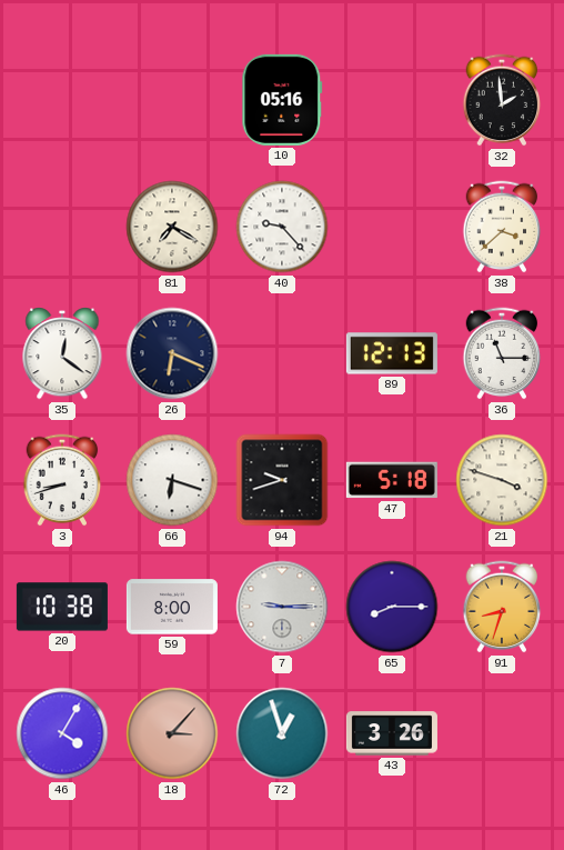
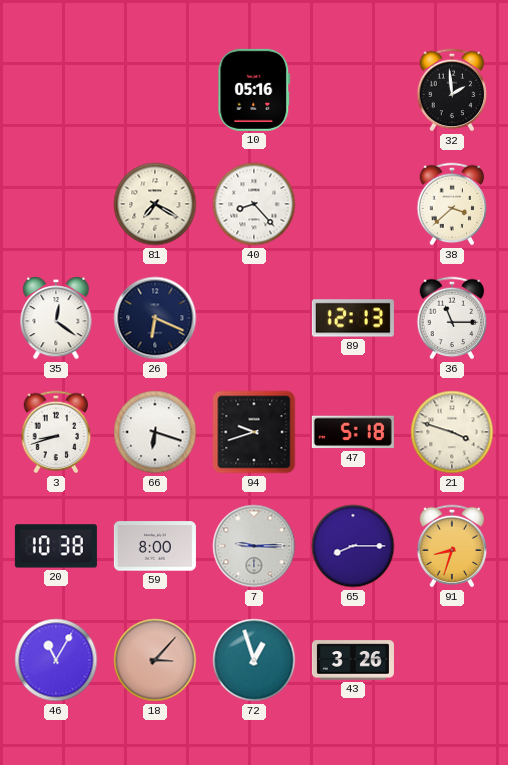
40: 9:23 -> 8:23 (254, 204)
46: 4:05 -> 11:05 (56, 660)
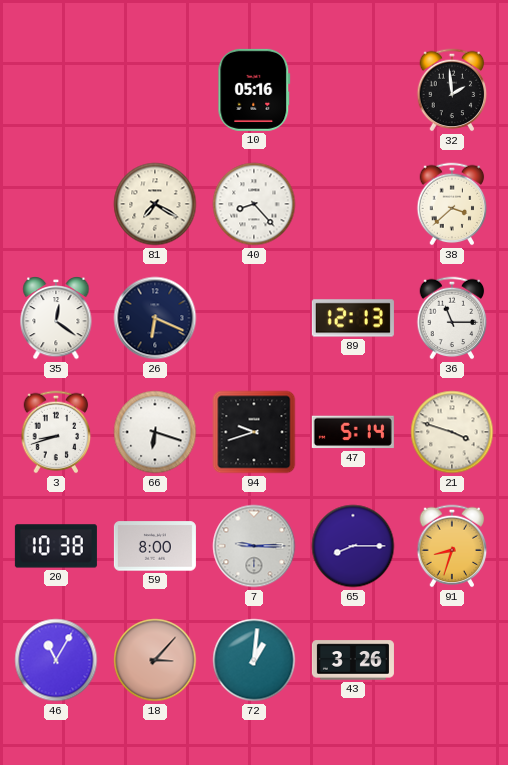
47: 5:18 -> 5:14 (353, 432)
72: 12:57 -> 1:01 (254, 660)
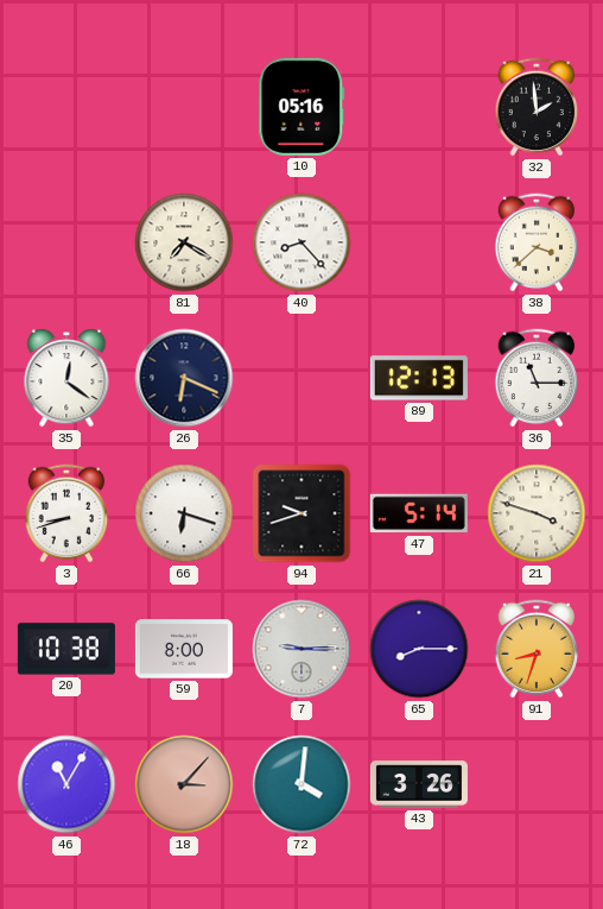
72: 1:01 -> 4:01 (301, 784)
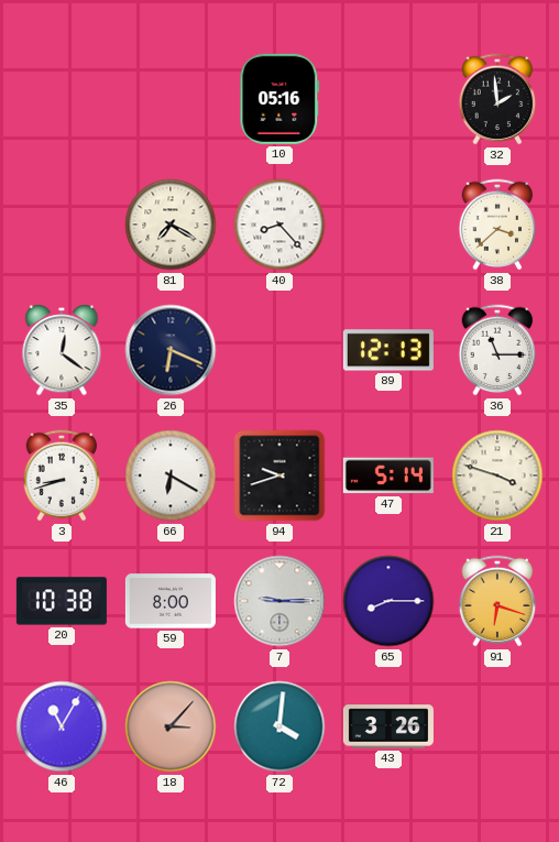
66: 6:18 -> 6:20 (171, 475)
91: 8:33 -> 6:18 (497, 601)
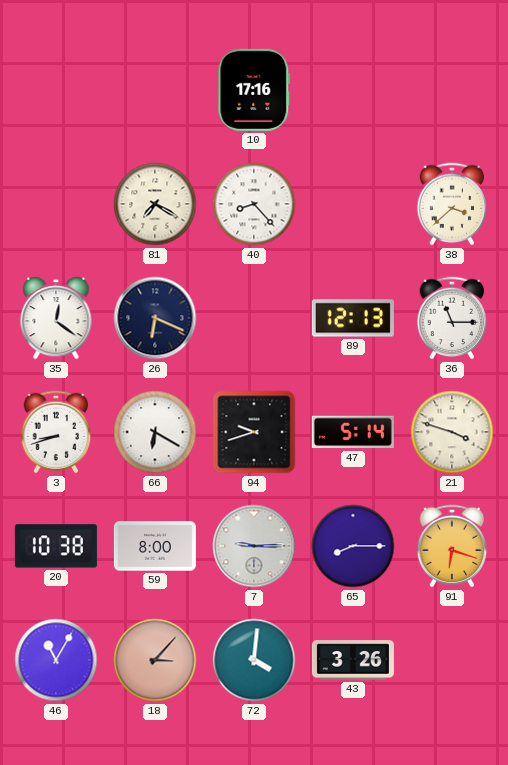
10: 05:16 -> 17:16 (254, 90)
32: 1:59 -> none (497, 99)
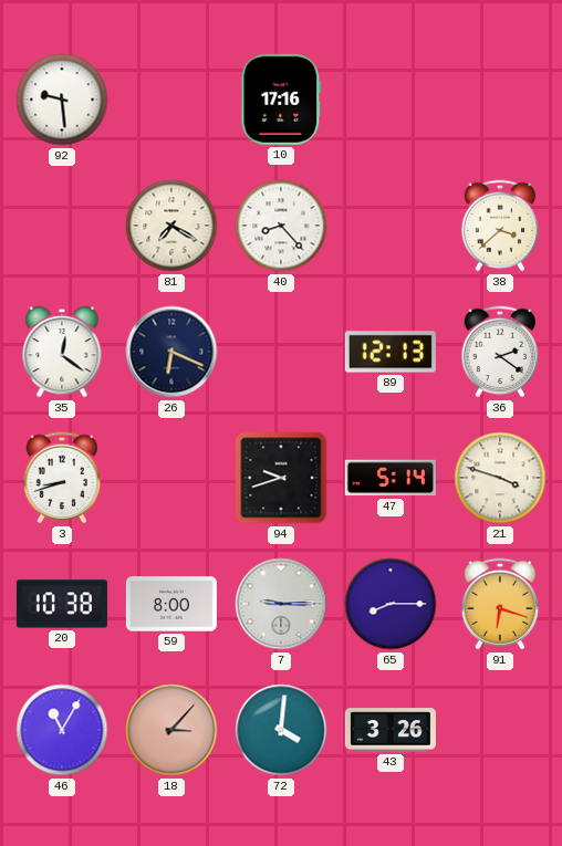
92: none -> 9:29 (62, 100)
36: 11:15 -> 2:21 (500, 352)
66: 6:20 -> none (155, 432)
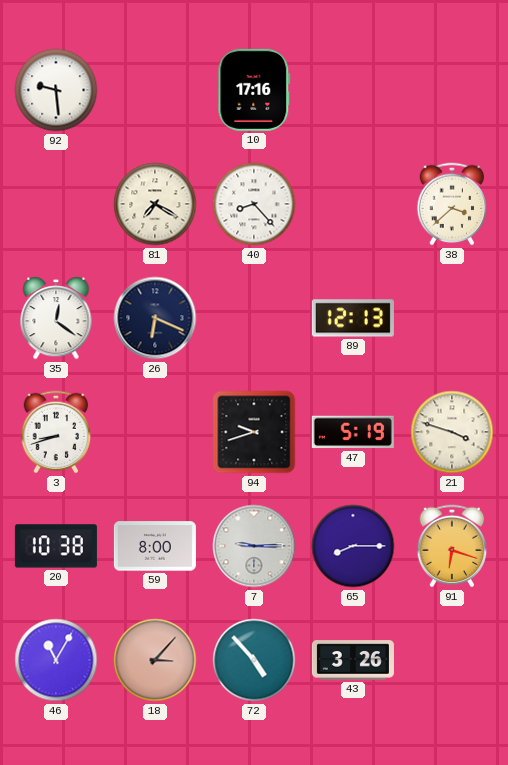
36: 2:21 -> none (500, 352)
47: 5:14 -> 5:19 (353, 432)
72: 4:01 -> 4:53 (254, 660)
